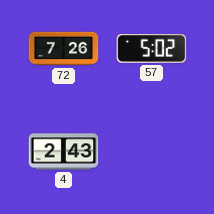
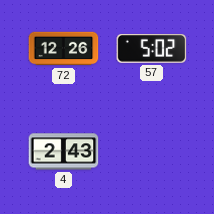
72: 7:26 -> 12:26 (64, 49)
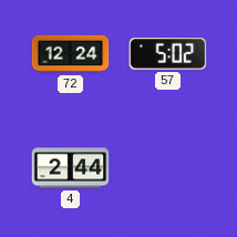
72: 12:26 -> 12:24 (71, 54)
4: 2:43 -> 2:44 (71, 168)
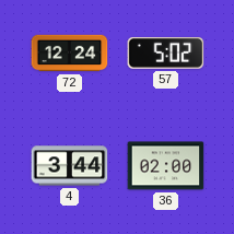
4: 2:44 -> 3:44 (70, 166)
36: none -> 02:00 (166, 166)
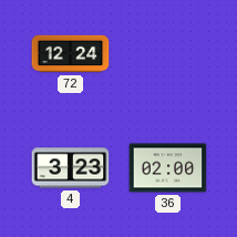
57: 5:02 -> none (166, 54)
4: 3:44 -> 3:23 (71, 168)
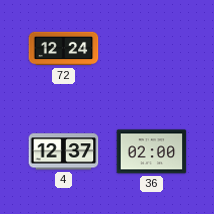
4: 3:23 -> 12:37 (64, 152)
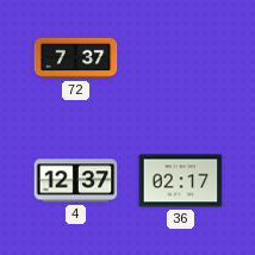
72: 12:24 -> 7:37 (76, 58)
36: 02:00 -> 02:17 (181, 181)
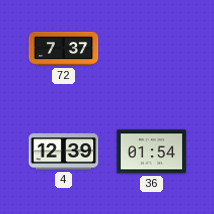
4: 12:37 -> 12:39 (64, 152)
36: 02:17 -> 01:54 (152, 152)
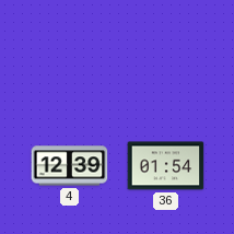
72: 7:37 -> none (64, 49)
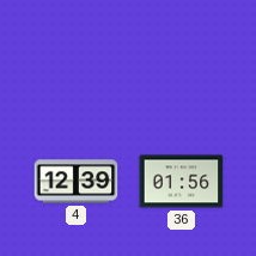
36: 01:54 -> 01:56 (182, 182)
